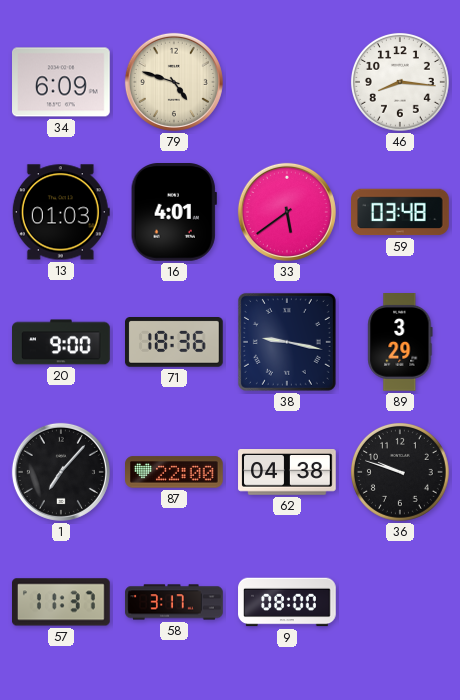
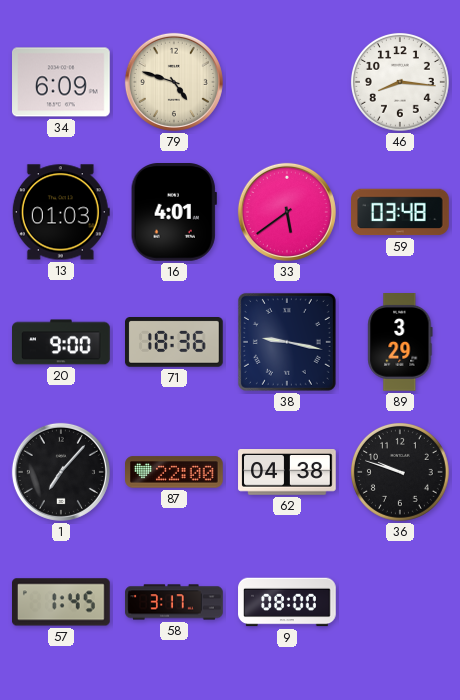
57: 11:37 -> 1:45 (62, 602)
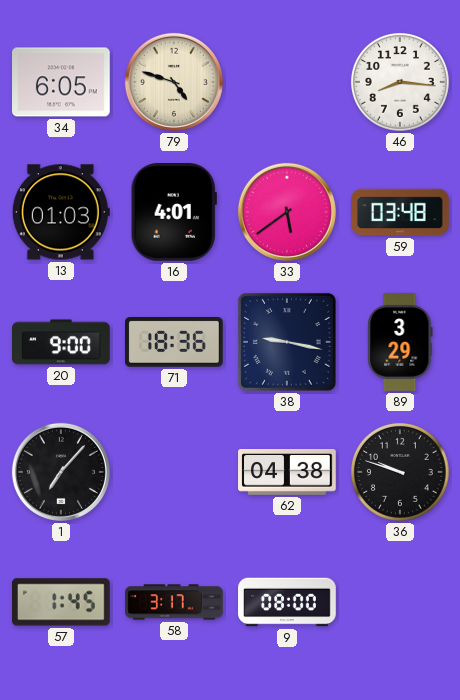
34: 6:09 -> 6:05 (62, 82)
87: 22:00 -> none (175, 472)
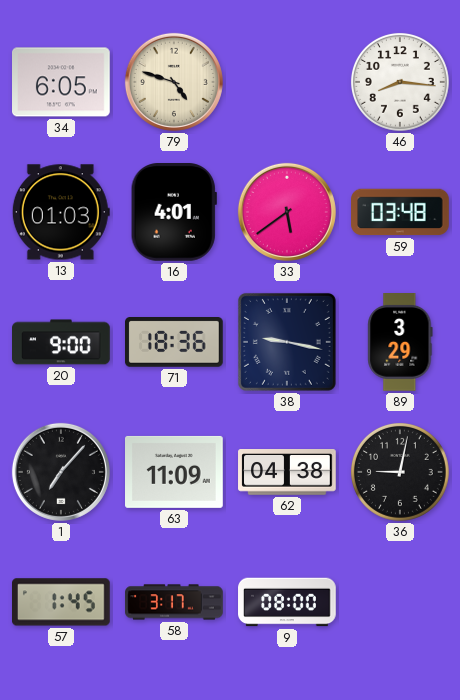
63: none -> 11:09 (175, 472)
36: 9:48 -> 9:02 (400, 472)
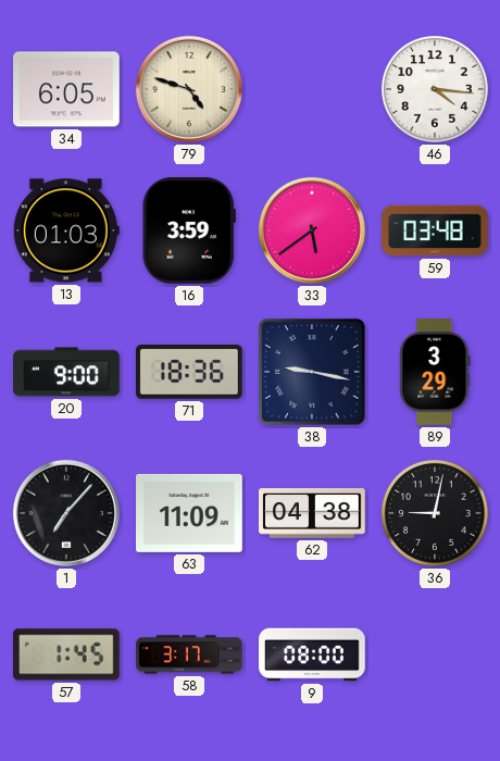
46: 8:16 -> 4:16 (435, 89)
16: 4:01 -> 3:59 (189, 232)
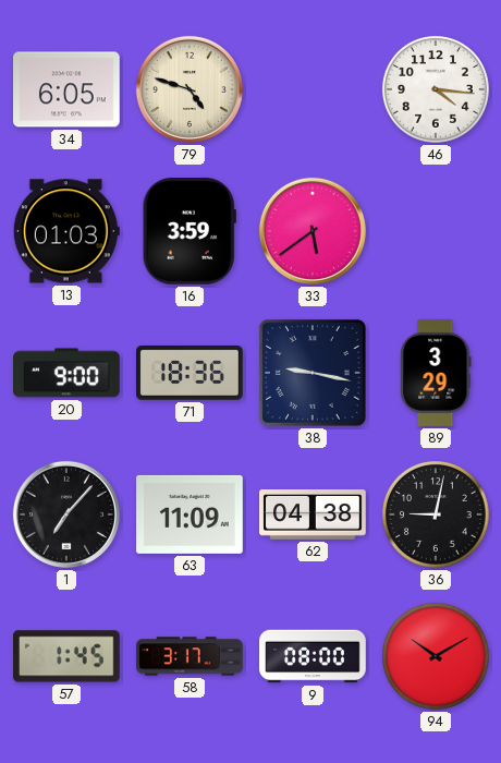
59: 03:48 -> none (435, 230)
94: none -> 10:10 (436, 656)
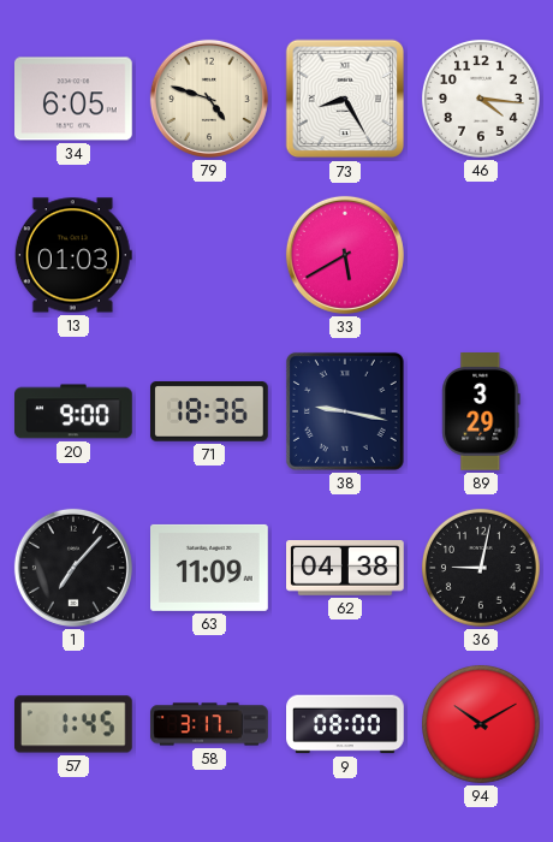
73: none -> 8:25 (345, 99)
16: 3:59 -> none (190, 232)
33: 5:39 -> 5:40 (345, 255)
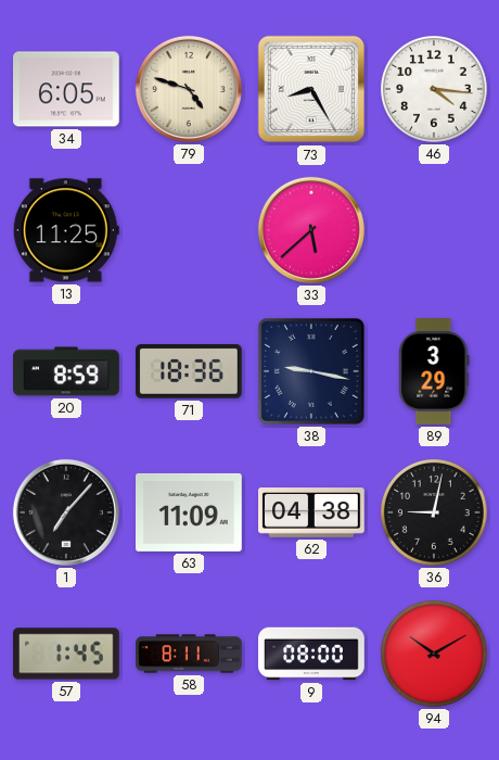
13: 01:03 -> 11:25 (66, 230)
33: 5:40 -> 5:38 (311, 230)
20: 9:00 -> 8:59 (67, 371)
58: 3:17 -> 8:11 (189, 654)
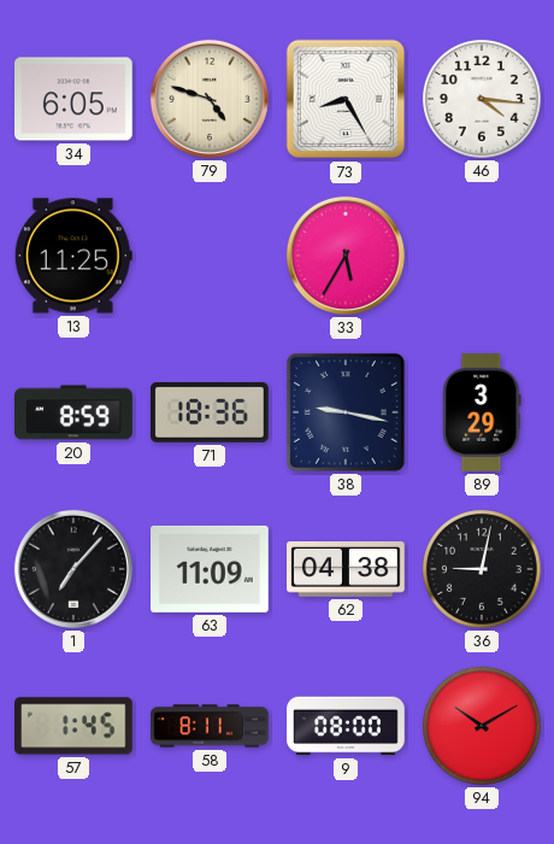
33: 5:38 -> 5:35 (346, 256)
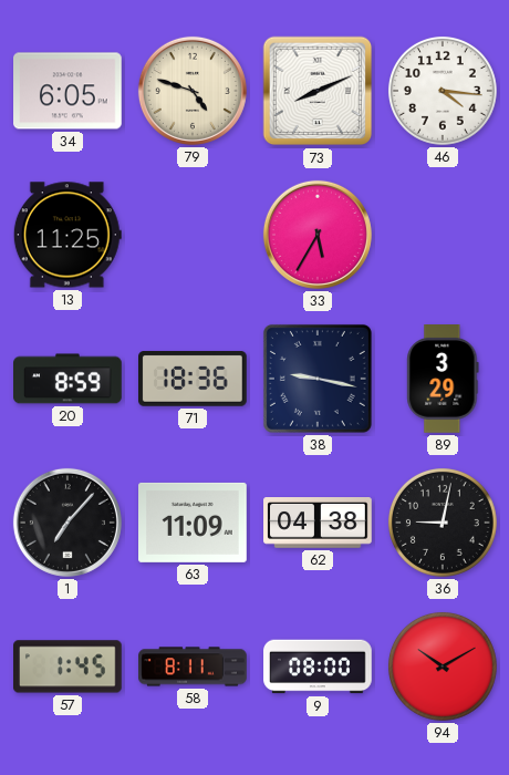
73: 8:25 -> 8:11 (318, 91)
